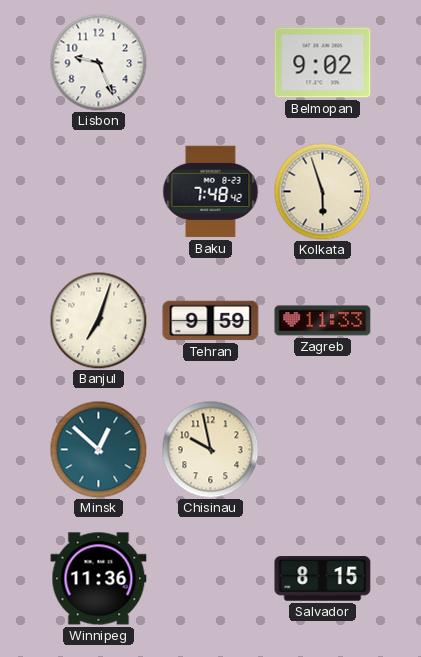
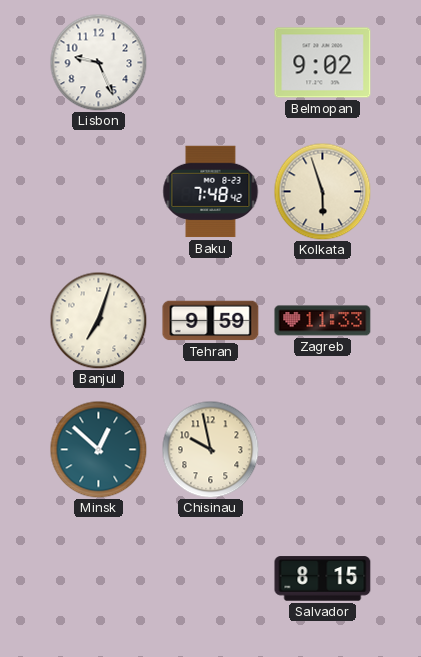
Winnipeg: 11:36 -> none (99, 579)
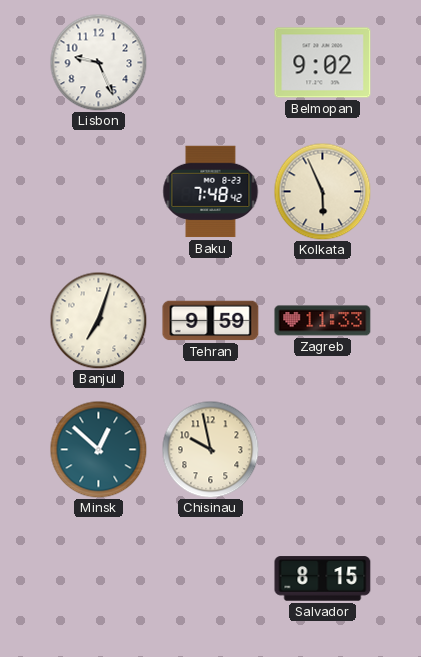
Kolkata: 5:57 -> 5:56 (322, 191)
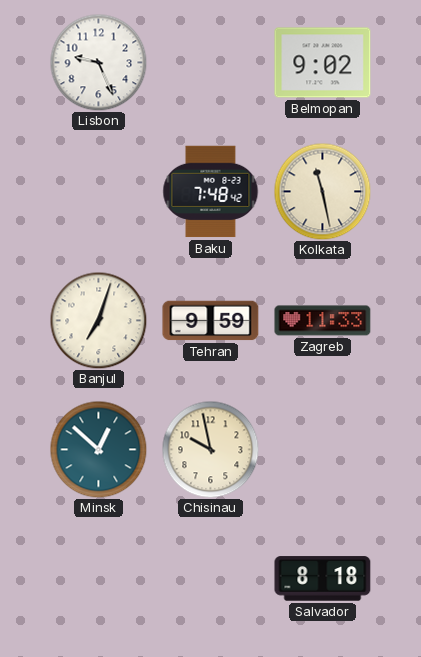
Kolkata: 5:56 -> 11:28 (322, 191)
Salvador: 8:15 -> 8:18 (323, 579)
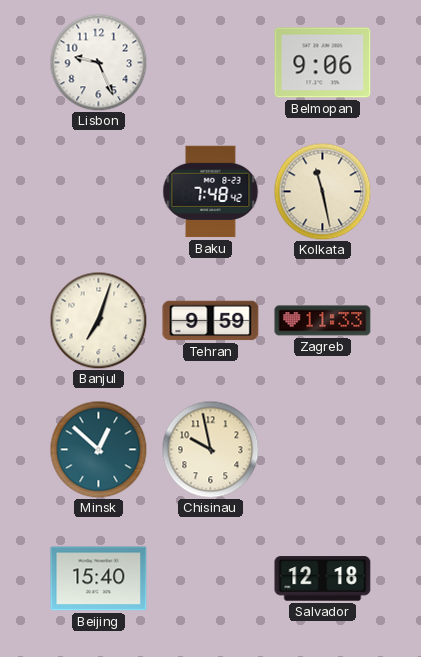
Belmopan: 9:02 -> 9:06 (323, 63)
Beijing: none -> 15:40 (99, 579)
Salvador: 8:18 -> 12:18 (323, 579)
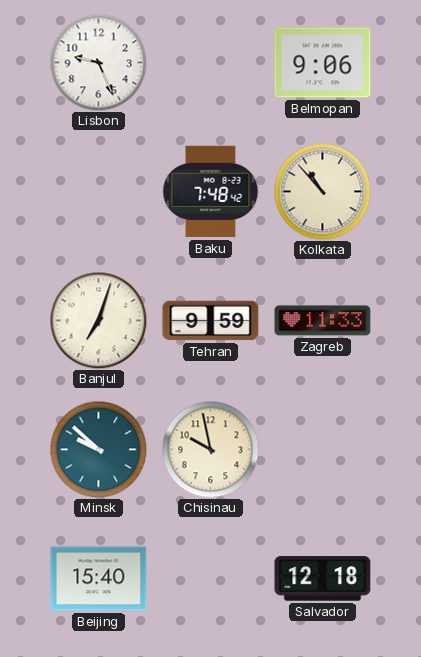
Kolkata: 11:28 -> 10:53 (322, 191)
Minsk: 12:52 -> 9:52 (98, 449)
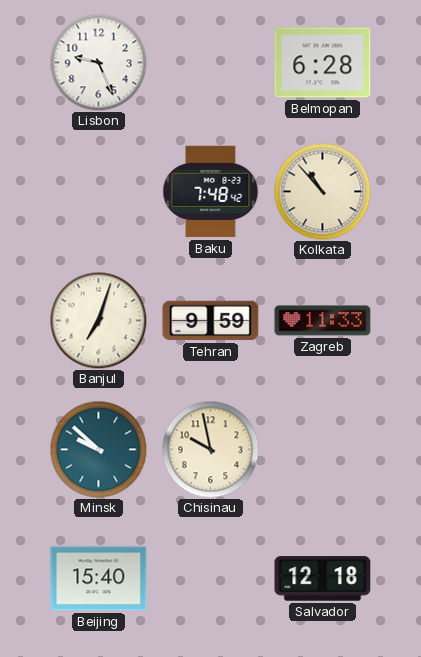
Belmopan: 9:06 -> 6:28 (323, 63)
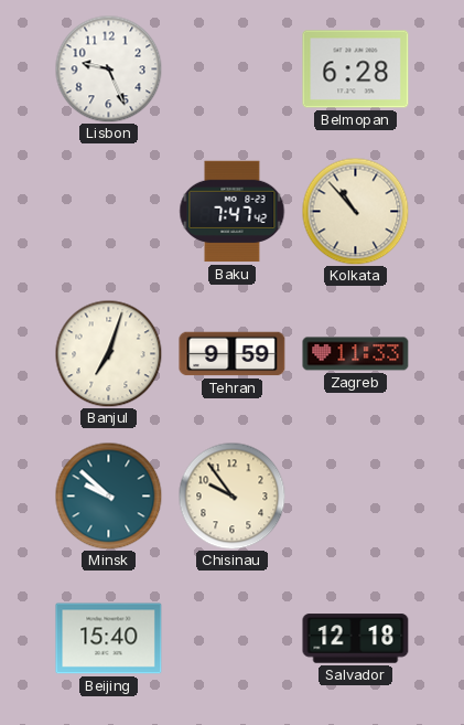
Baku: 7:48 -> 7:47 (233, 212)
Chisinau: 9:58 -> 9:54 (231, 495)
